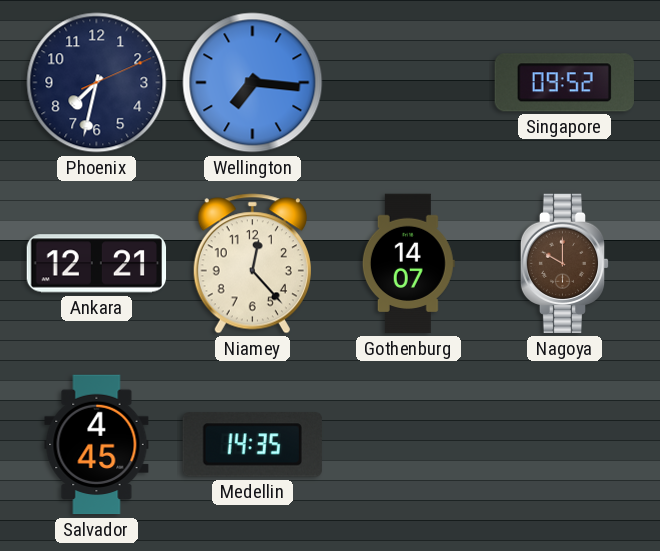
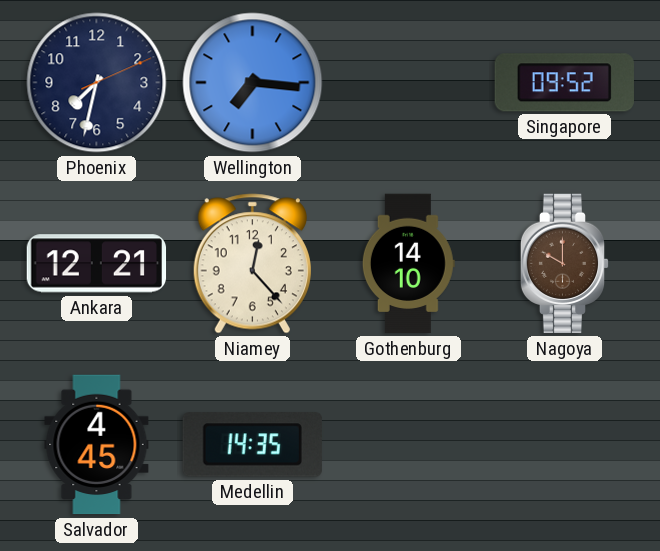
Gothenburg: 14:07 -> 14:10 (408, 264)
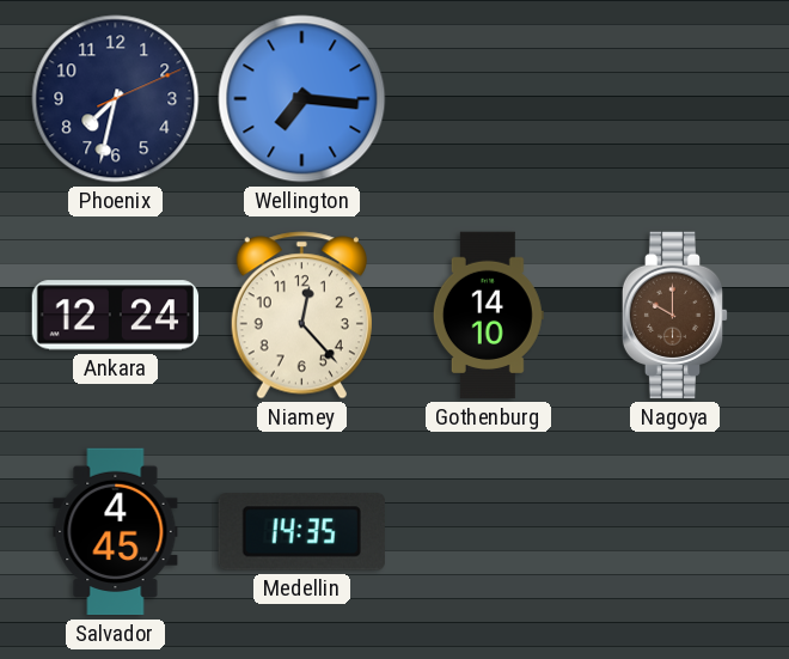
Singapore: 09:52 -> none (564, 83)
Ankara: 12:21 -> 12:24 (116, 316)
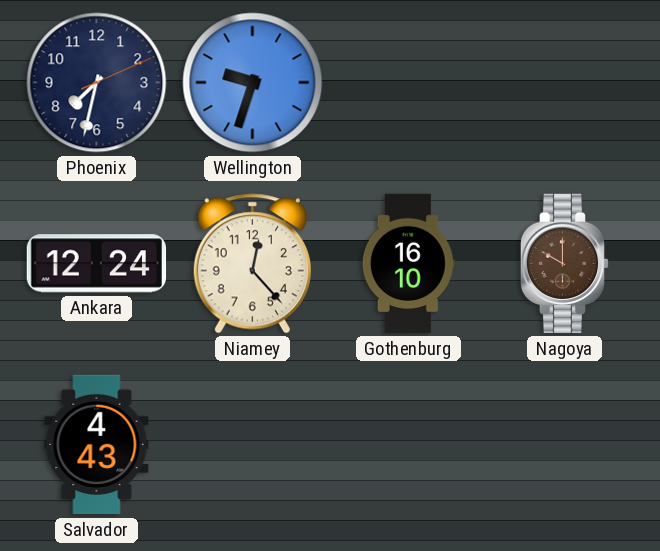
Wellington: 7:16 -> 9:33 (253, 83)
Gothenburg: 14:10 -> 16:10 (408, 264)
Salvador: 4:45 -> 4:43 (97, 445)
Medellin: 14:35 -> none (301, 532)
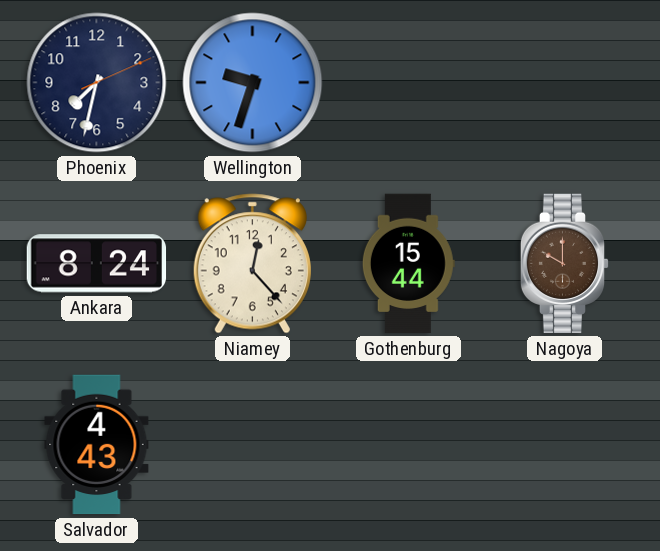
Ankara: 12:24 -> 8:24 (97, 264)
Gothenburg: 16:10 -> 15:44 (408, 264)
